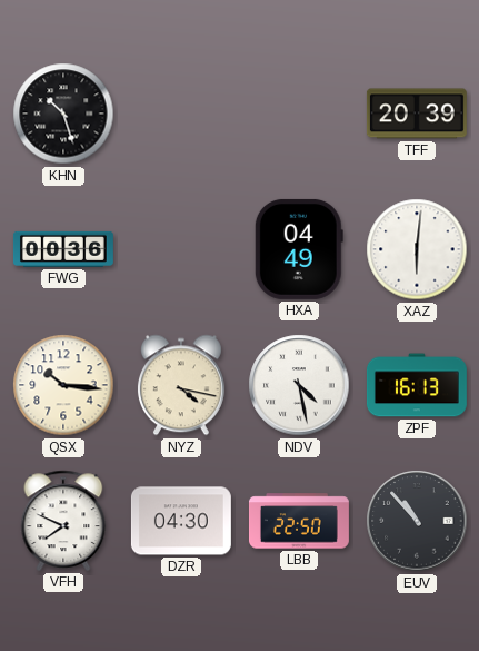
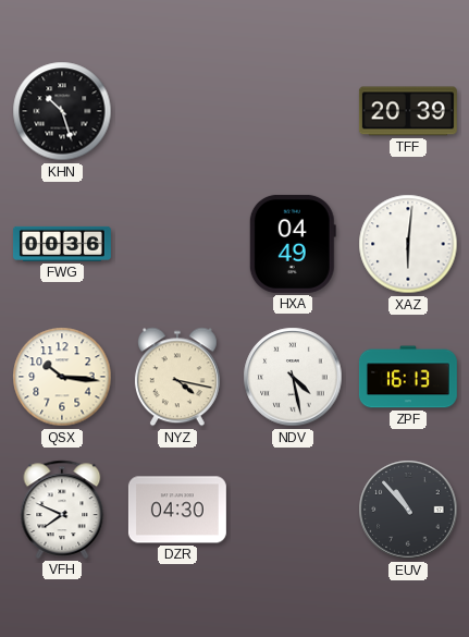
LBB: 22:50 -> none (299, 521)
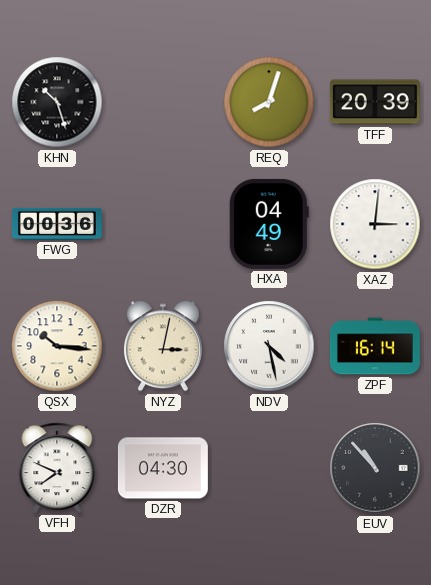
REQ: none -> 8:03 (269, 102)
XAZ: 6:01 -> 3:01 (375, 224)
NYZ: 4:17 -> 3:02 (163, 346)
ZPF: 16:13 -> 16:14 (375, 346)
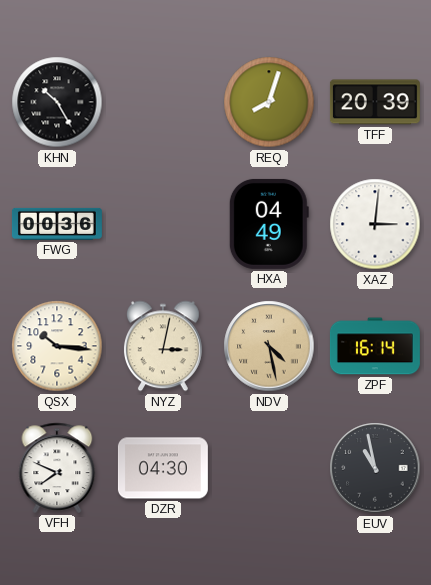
KHN: 10:27 -> 10:25 (57, 102)
NDV dial: white -> champagne (269, 346)
EUV: 10:53 -> 10:58 (375, 468)
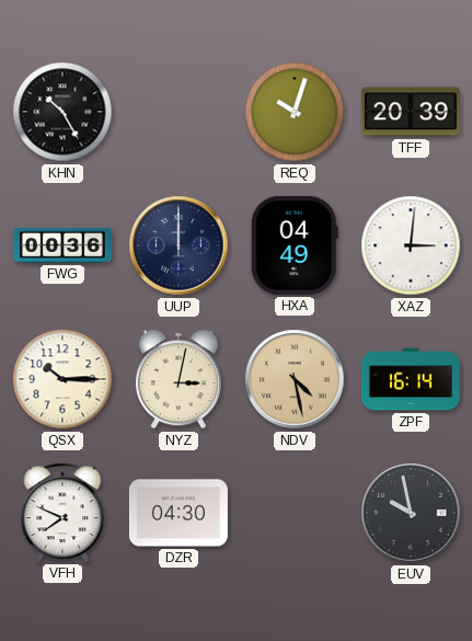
REQ: 8:03 -> 10:03 (295, 112)
UUP: none -> 12:00 (179, 245)
QSX: 10:16 -> 10:15 (62, 379)
EUV: 10:58 -> 9:58 (411, 513)
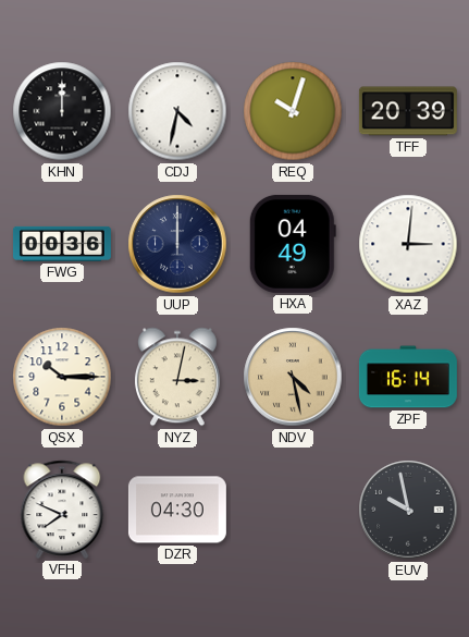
KHN: 10:25 -> 12:00 (62, 111)
CDJ: none -> 4:32 (177, 111)
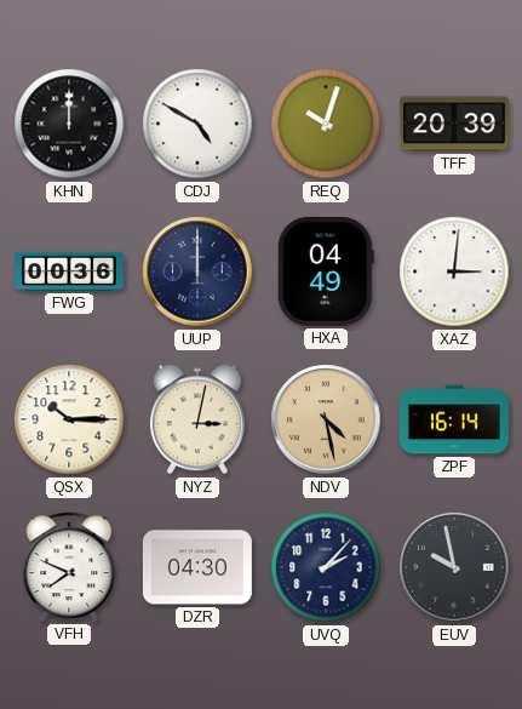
CDJ: 4:32 -> 4:50 (197, 124)
UVQ: none -> 2:07 (326, 567)
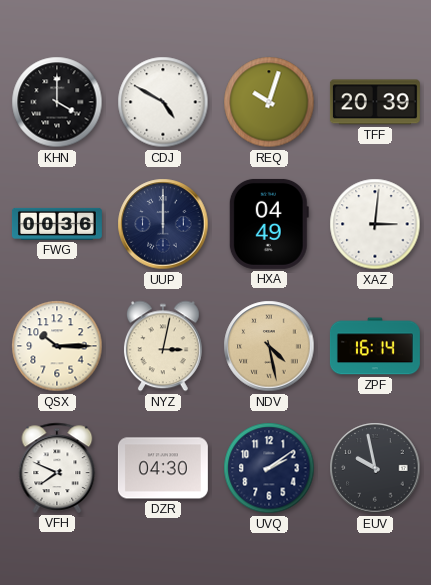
KHN: 12:00 -> 4:00 (57, 102)
UVQ: 2:07 -> 2:09 (269, 468)
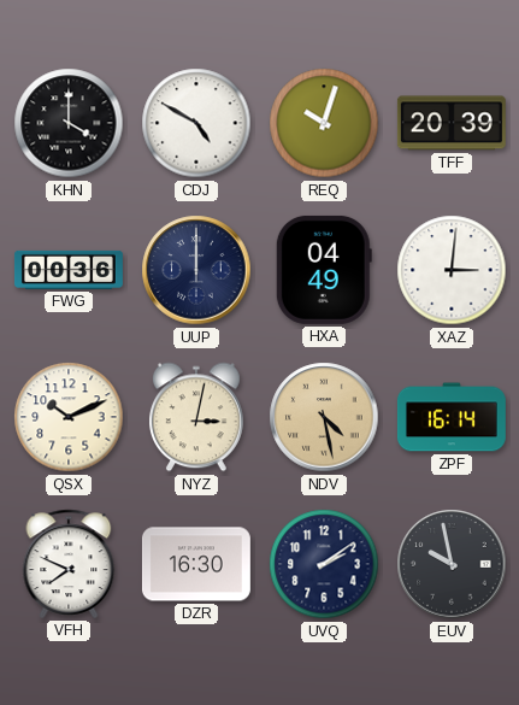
QSX: 10:15 -> 10:11 (69, 417)
DZR: 04:30 -> 16:30 (196, 564)
